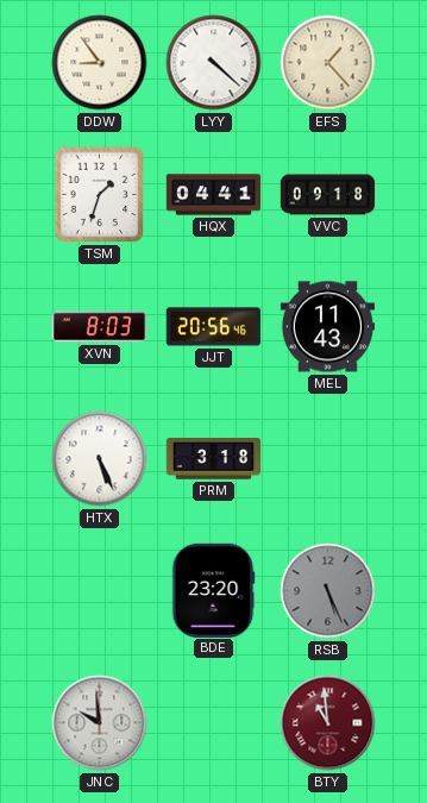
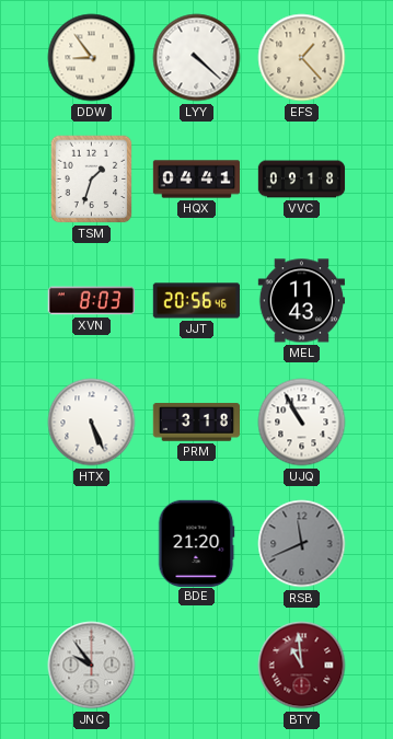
UJQ: none -> 10:55 (302, 423)
BDE: 23:20 -> 21:20 (196, 543)
RSB: 5:26 -> 11:41 (302, 544)
JNC: 9:59 -> 9:54 (92, 666)
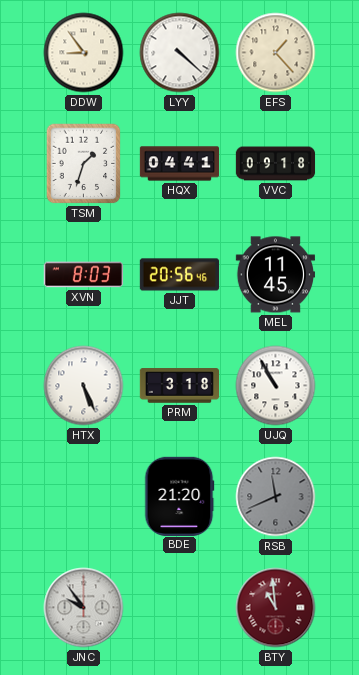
MEL: 11:43 -> 11:45 (275, 275)
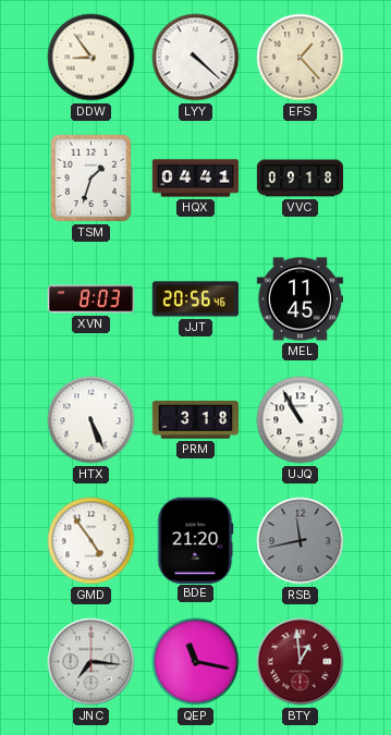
GMD: none -> 4:54 (91, 541)
RSB: 11:41 -> 11:43 (301, 541)
JNC: 9:54 -> 7:16 (91, 662)
QEP: none -> 11:17 (196, 662)
BTY: 10:59 -> 12:59 (301, 662)
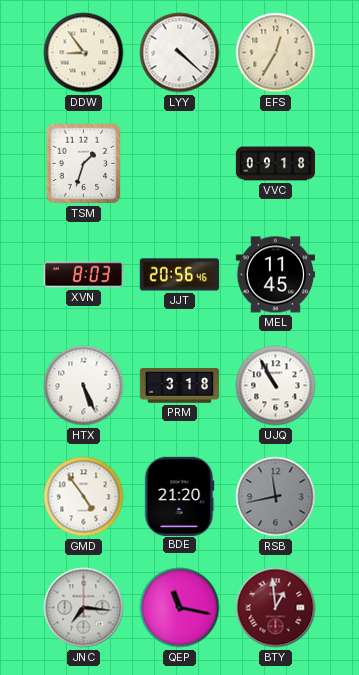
EFS: 1:23 -> 12:35 (276, 53)
HQX: 04:41 -> none (196, 179)
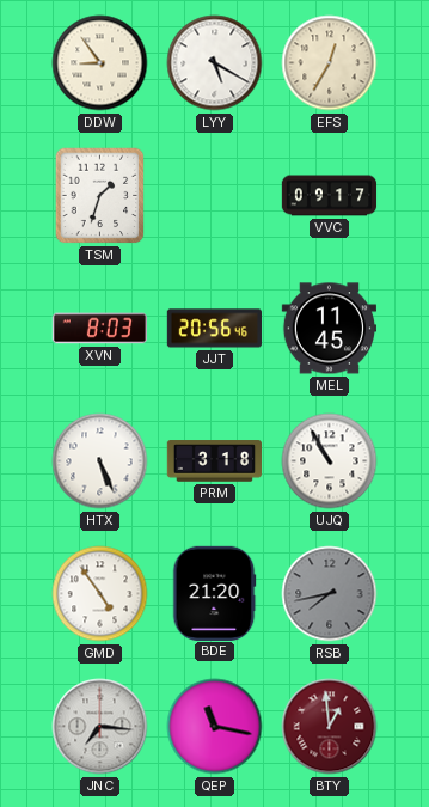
LYY: 4:22 -> 5:20 (215, 63)
VVC: 09:18 -> 09:17 (330, 196)
RSB: 11:43 -> 7:43 (330, 594)
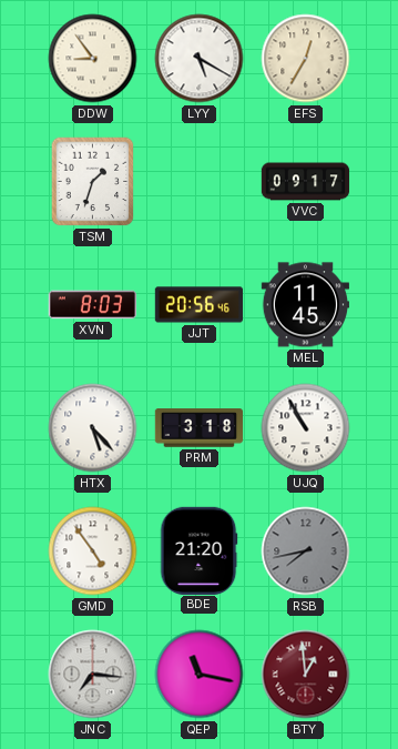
HTX: 5:26 -> 5:23 (93, 428)
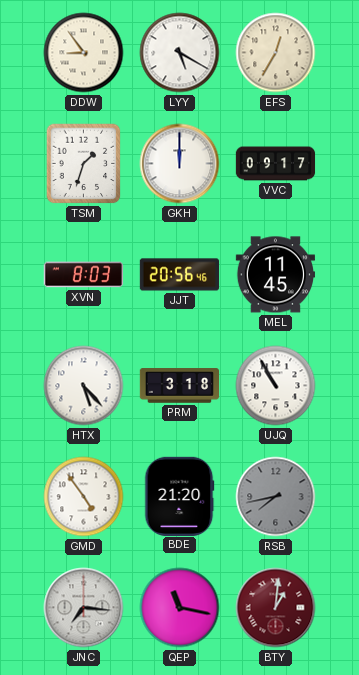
GKH: none -> 12:00 (180, 164)
BTY: 12:59 -> 1:01 (276, 608)
